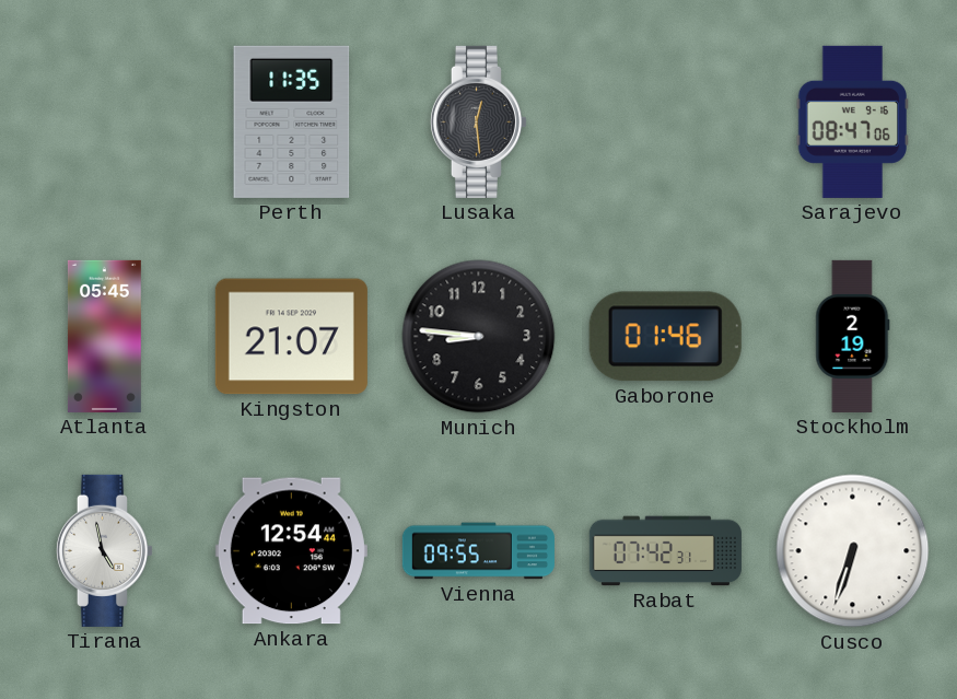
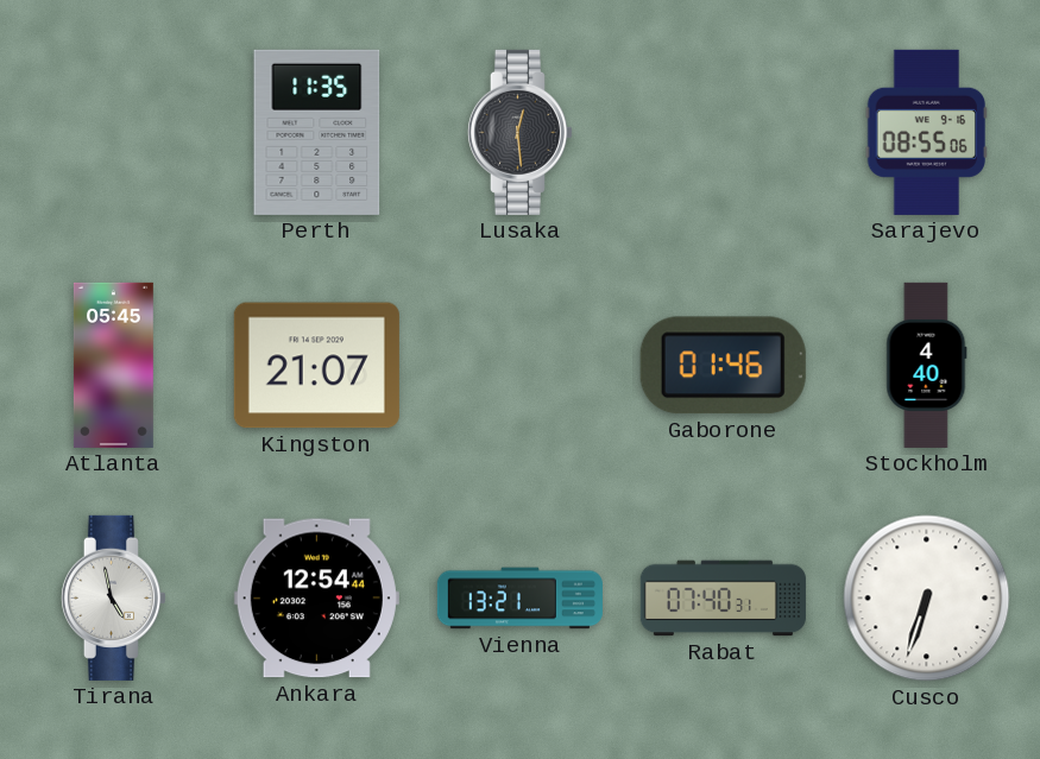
Sarajevo: 08:47 -> 08:55 (926, 132)
Munich: 8:46 -> none (479, 337)
Stockholm: 2:19 -> 4:40 (927, 365)
Vienna: 09:55 -> 13:21 (519, 599)
Rabat: 07:42 -> 07:40 (723, 599)
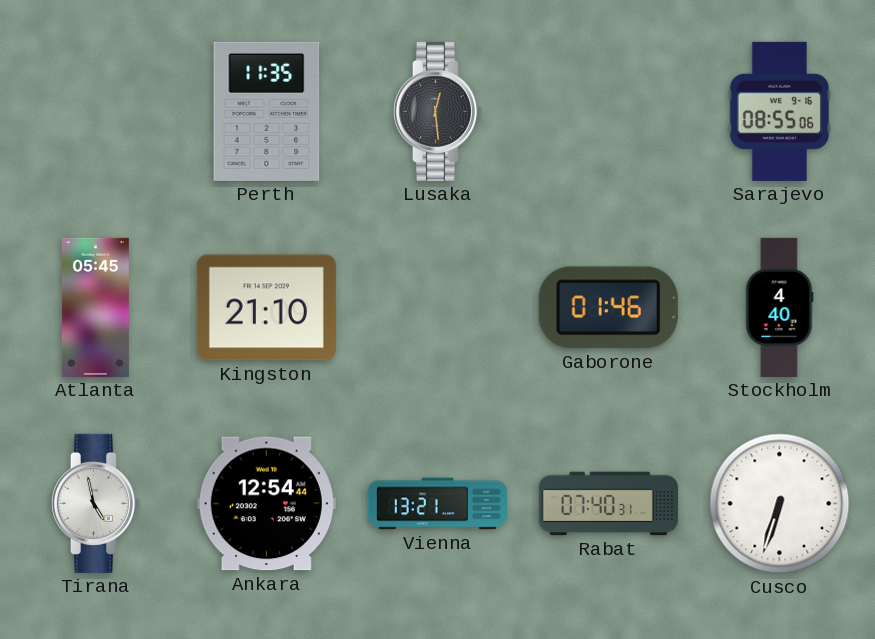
Kingston: 21:07 -> 21:10 (266, 308)
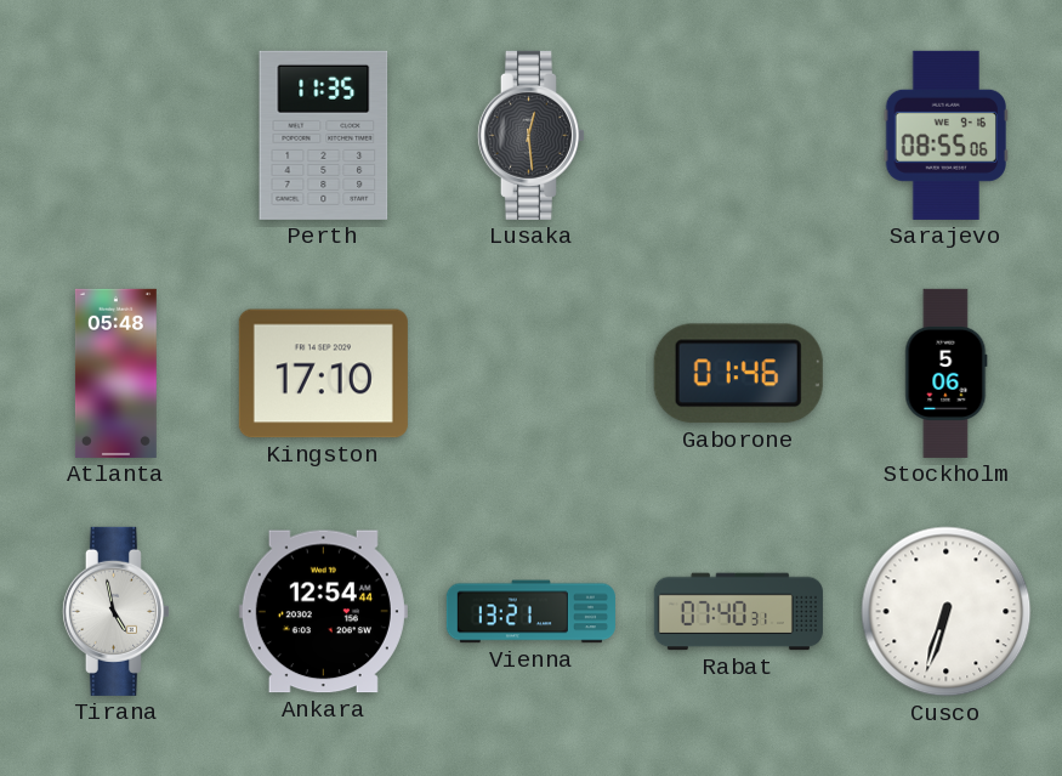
Atlanta: 05:45 -> 05:48 (115, 373)
Kingston: 21:10 -> 17:10 (323, 374)
Stockholm: 4:40 -> 5:06 (947, 373)
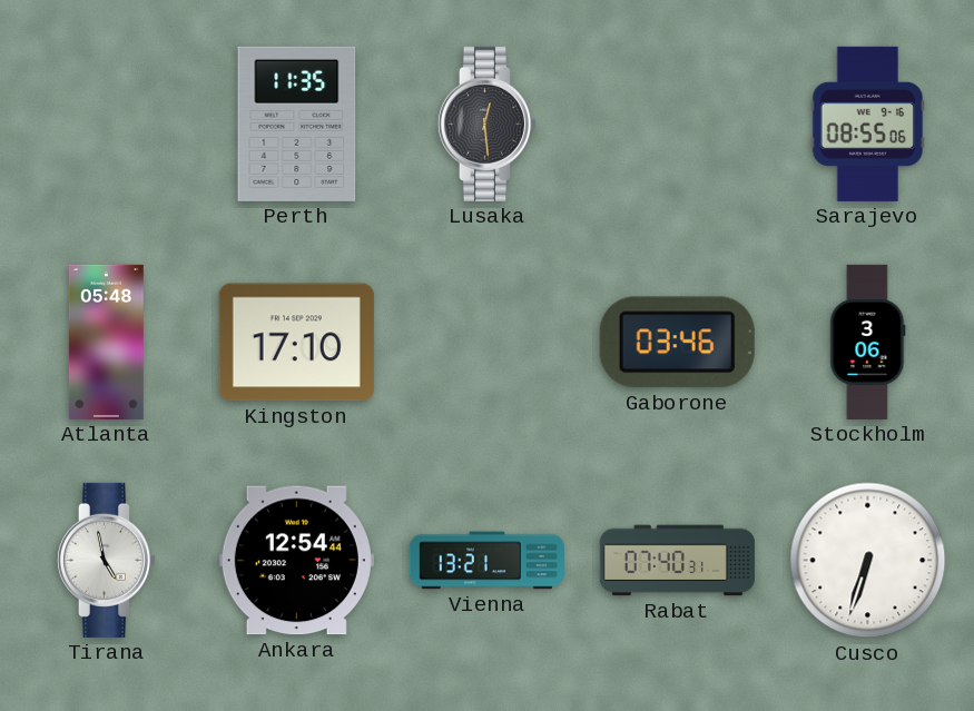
Gaborone: 01:46 -> 03:46 (677, 343)
Stockholm: 5:06 -> 3:06 (868, 342)
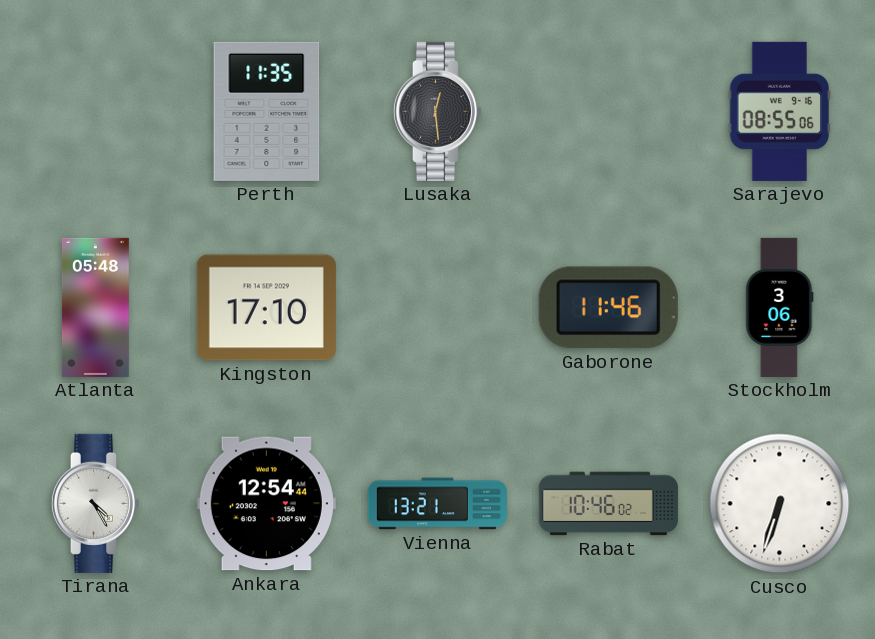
Gaborone: 03:46 -> 11:46 (608, 308)
Tirana: 4:58 -> 4:25 (95, 503)
Rabat: 07:40 -> 10:46 (608, 504)
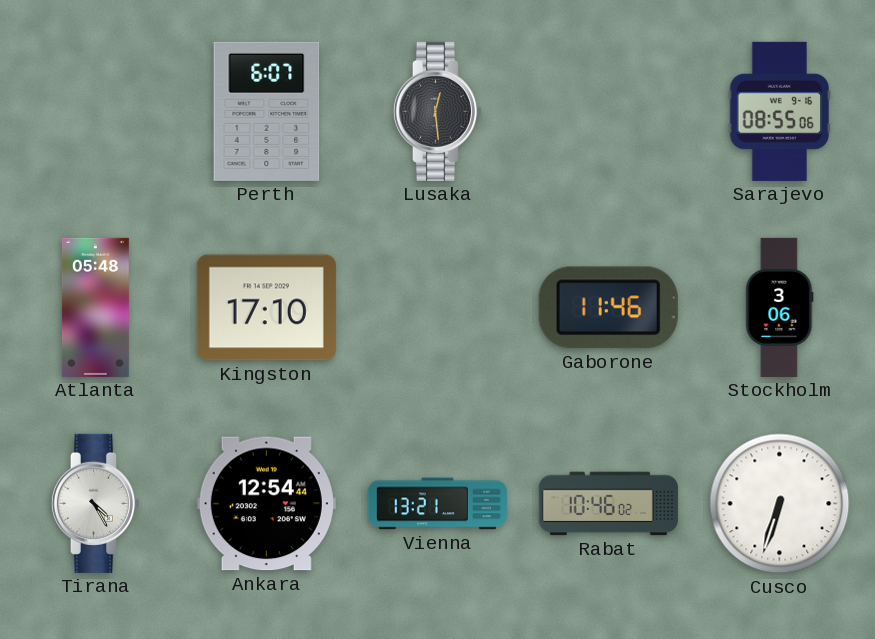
Perth: 11:35 -> 6:07 (267, 111)
